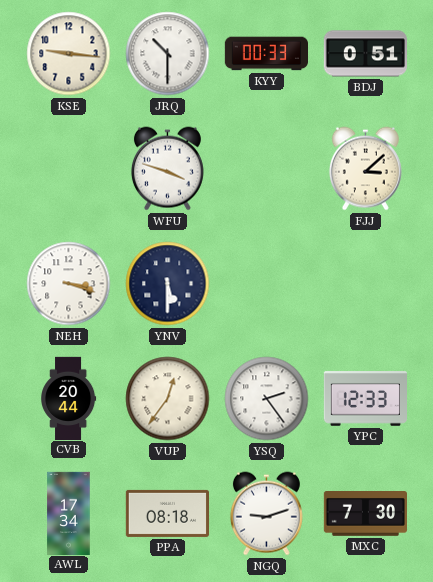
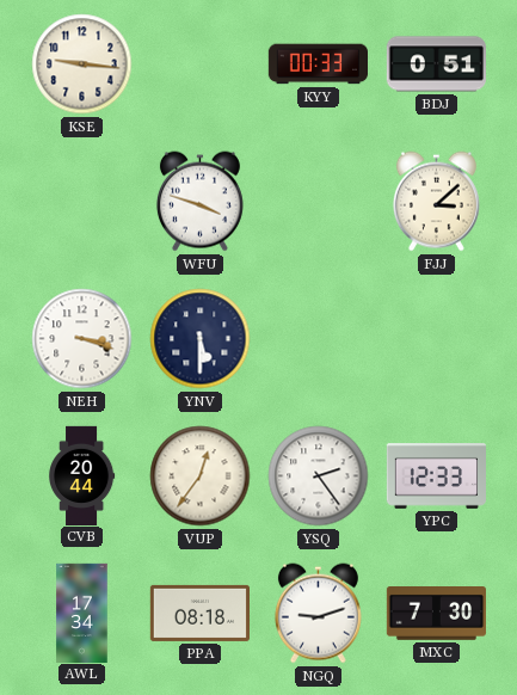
JRQ: 10:30 -> none (168, 54)
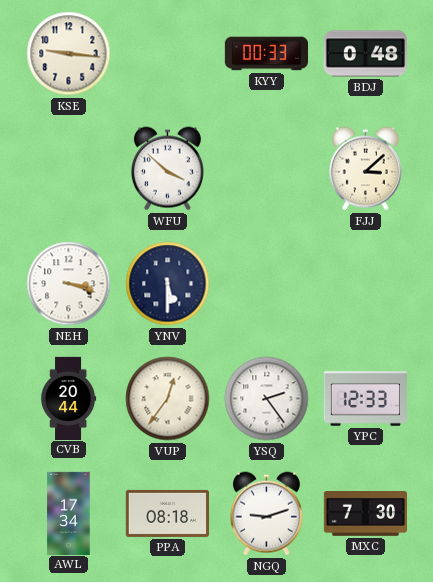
BDJ: 0:51 -> 0:48 (365, 54)
WFU: 3:48 -> 3:52 (167, 169)
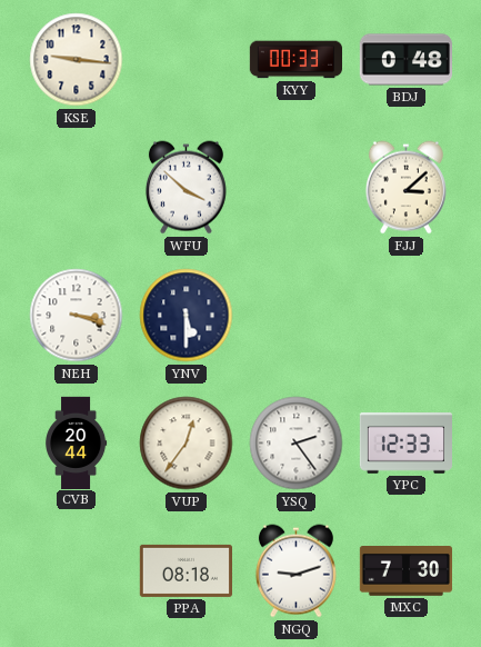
AWL: 17:34 -> none (69, 513)
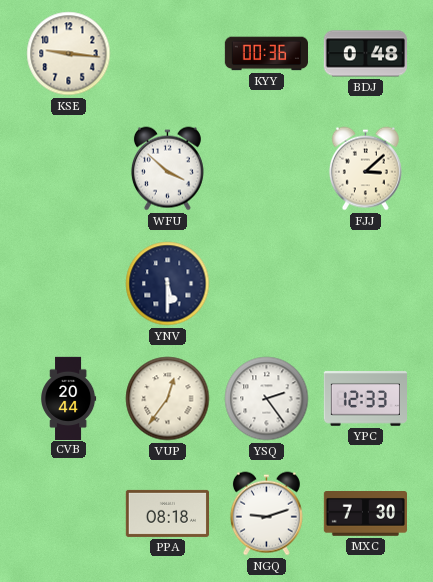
KYY: 00:33 -> 00:36 (266, 54)
NEH: 3:18 -> none (77, 316)
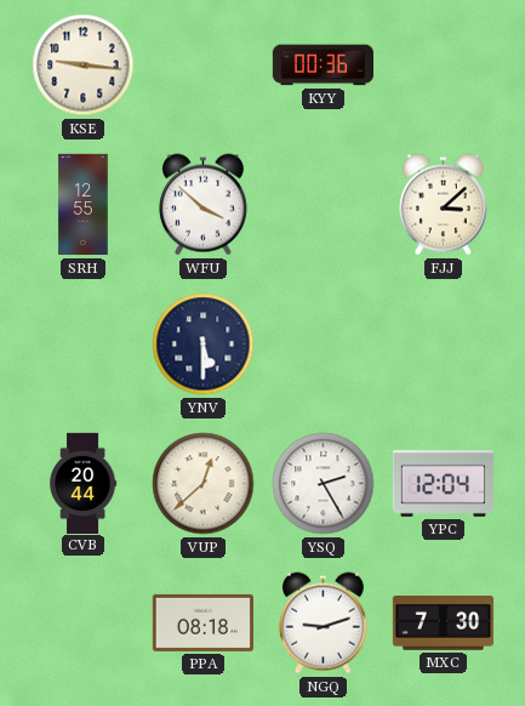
BDJ: 0:48 -> none (365, 54)
SRH: none -> 12:55 (84, 205)
VUP: 12:36 -> 12:38 (204, 484)
YSQ: 2:24 -> 2:25 (324, 484)
YPC: 12:33 -> 12:04 (443, 484)
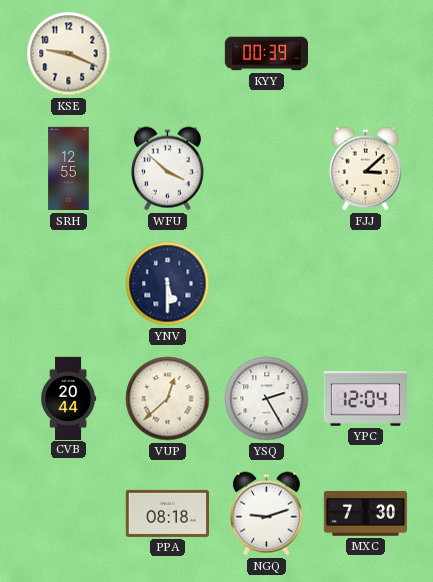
KSE: 9:16 -> 9:19 (69, 54)
KYY: 00:36 -> 00:39 (266, 54)
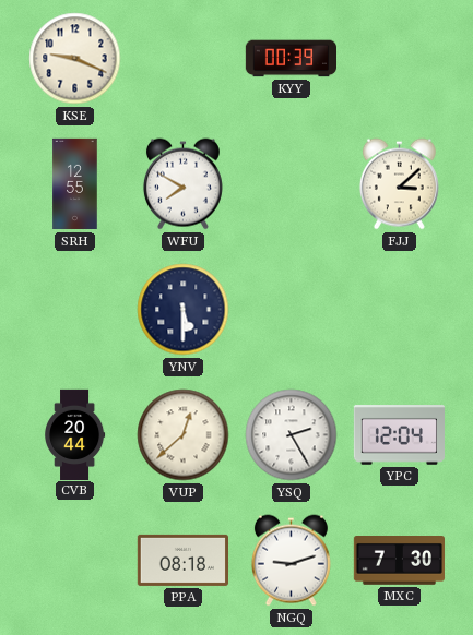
WFU: 3:52 -> 7:50 (182, 184)
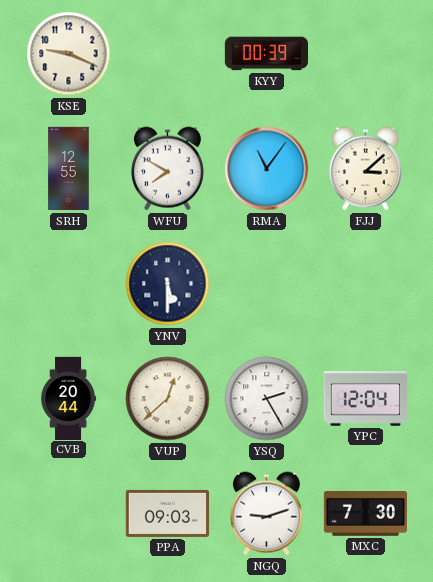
RMA: none -> 11:06 (267, 169)
PPA: 08:18 -> 09:03 (167, 513)
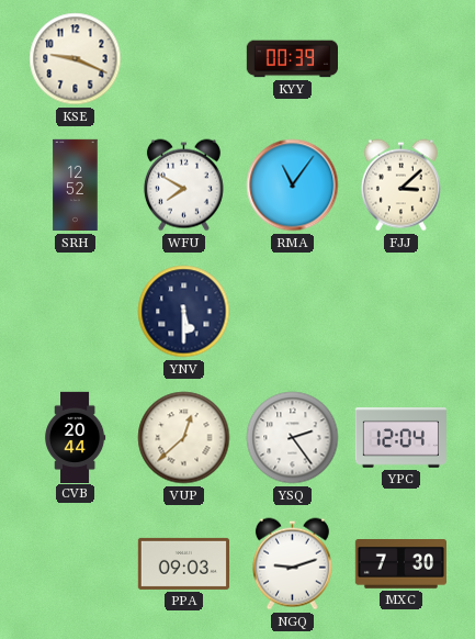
SRH: 12:55 -> 12:52 (76, 186)
YSQ: 2:25 -> 2:24 (293, 438)
